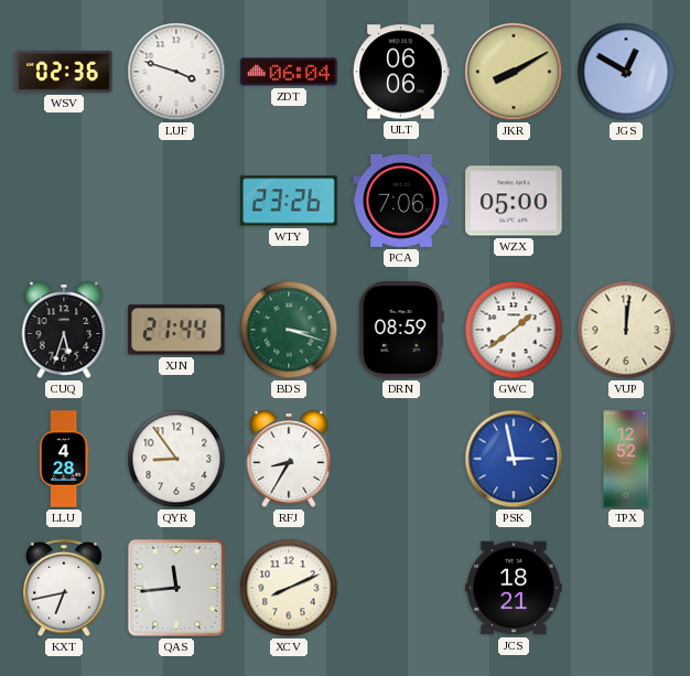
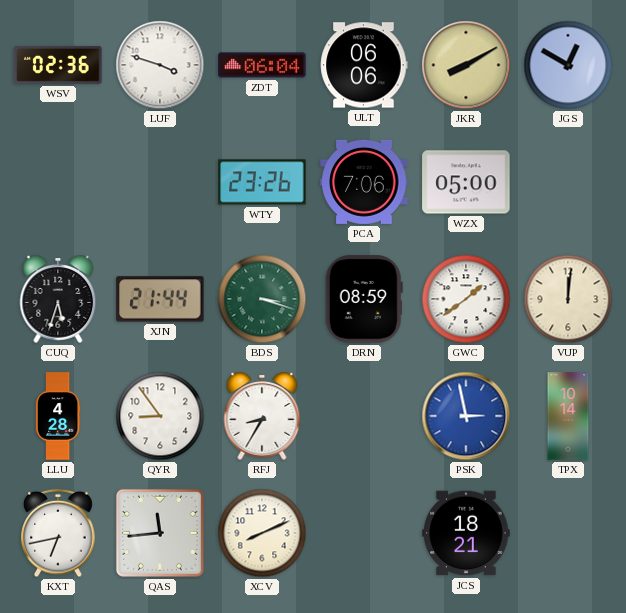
TPX: 12:52 -> 10:14 (568, 416)
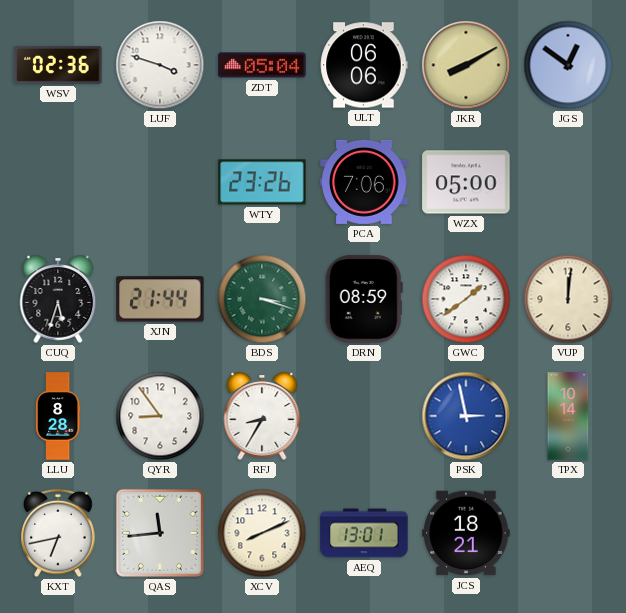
ZDT: 06:04 -> 05:04 (262, 65)
JGS: 12:50 -> 12:51 (568, 65)
LLU: 4:28 -> 8:28 (58, 416)
AEQ: none -> 13:01 (364, 533)
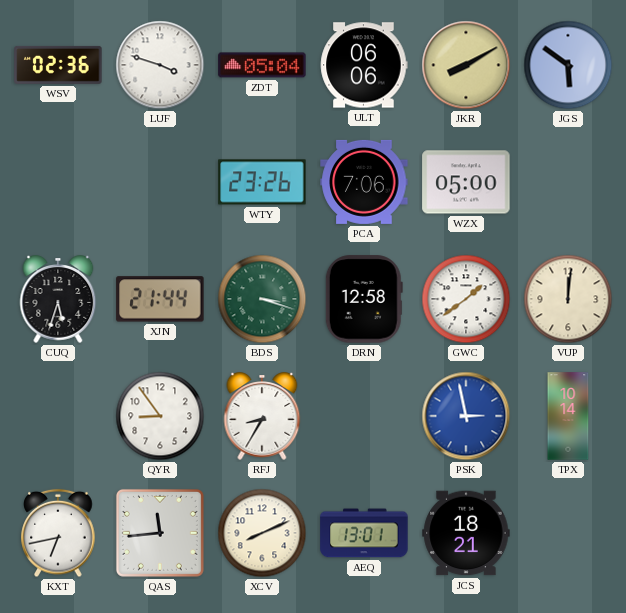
JGS: 12:51 -> 5:51 (568, 65)
DRN: 08:59 -> 12:58 (364, 299)
LLU: 8:28 -> none (58, 416)
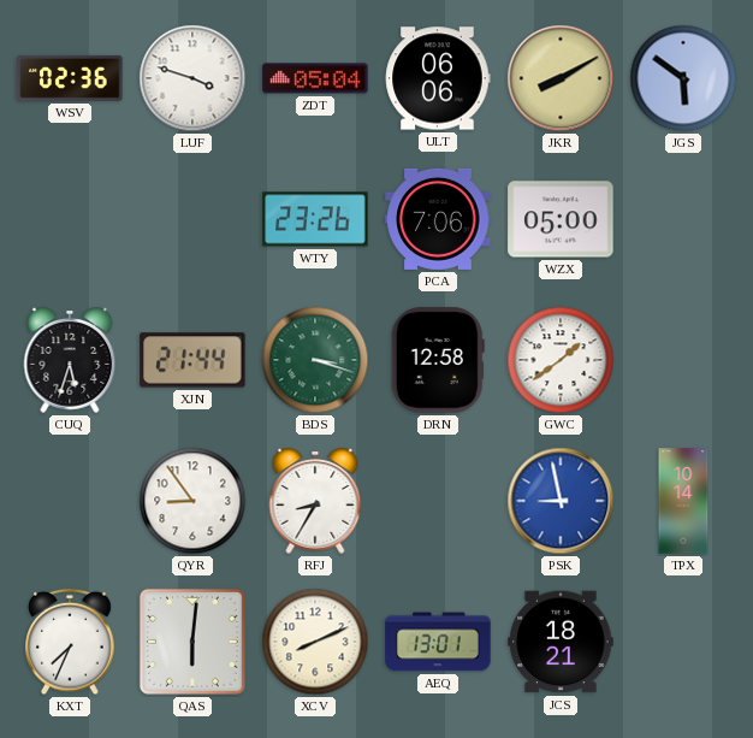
VUP: 12:01 -> none (568, 299)
PSK: 2:58 -> 8:58 (561, 501)
KXT: 6:43 -> 7:34 (70, 642)
QAS: 11:44 -> 6:01 (192, 642)
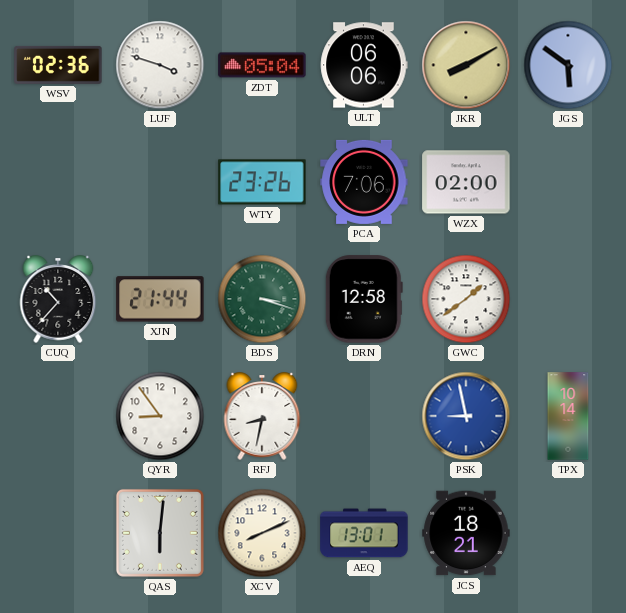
WZX: 05:00 -> 02:00 (466, 182)
CUQ: 5:33 -> 10:37 (58, 299)
RFJ: 8:35 -> 8:32 (262, 416)
KXT: 7:34 -> none (70, 642)
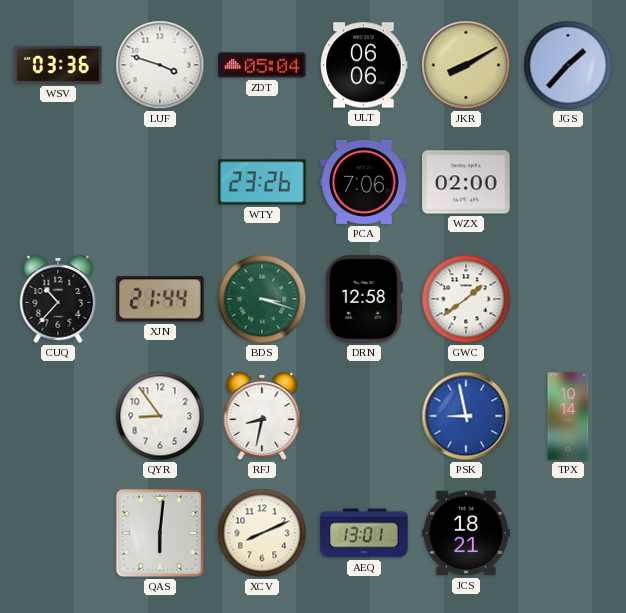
WSV: 02:36 -> 03:36 (58, 65)
JGS: 5:51 -> 1:37 (568, 65)
